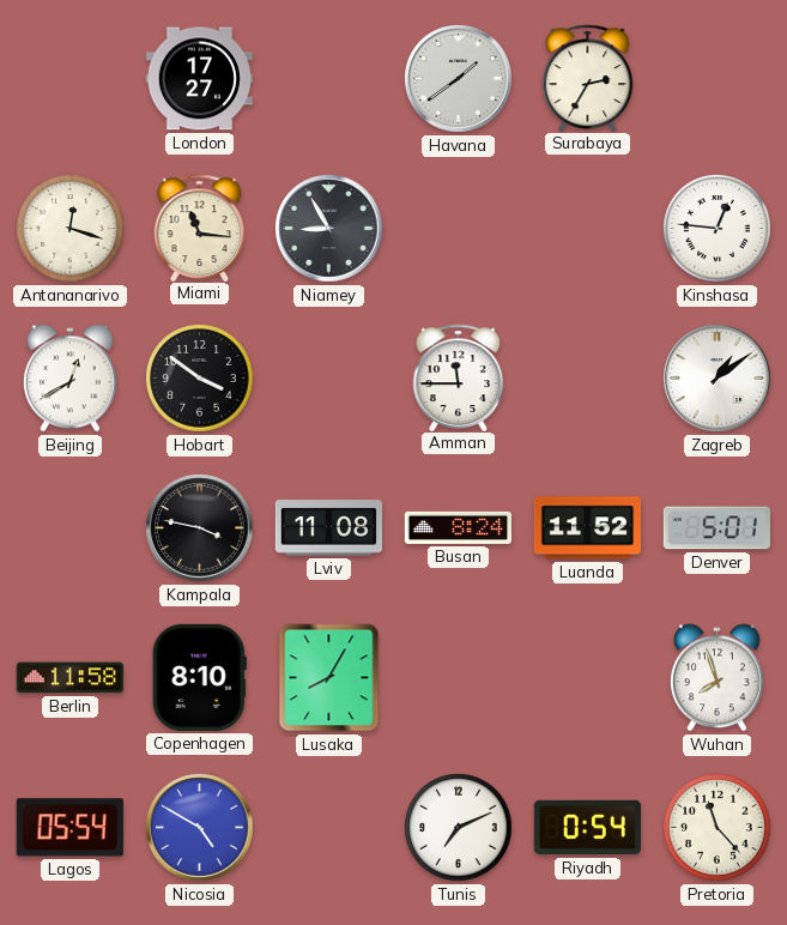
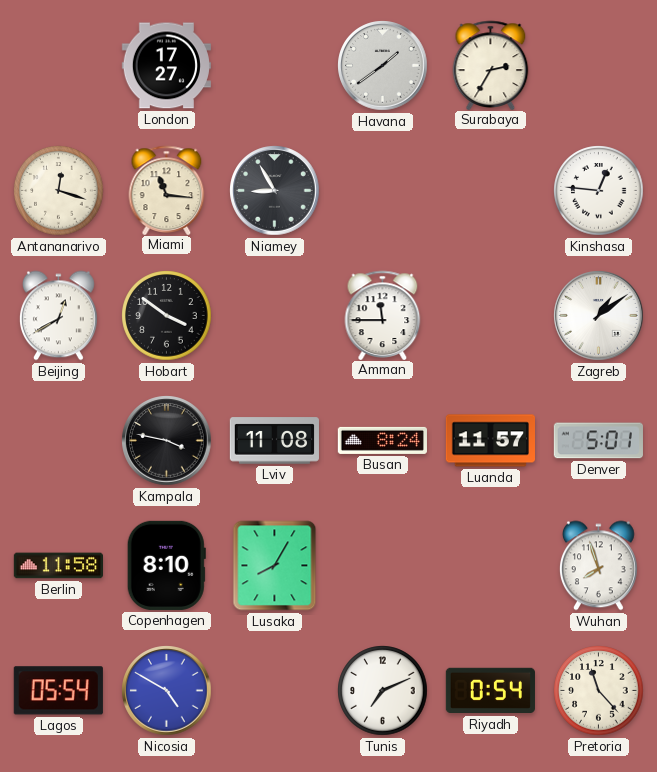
Luanda: 11:52 -> 11:57 (490, 441)
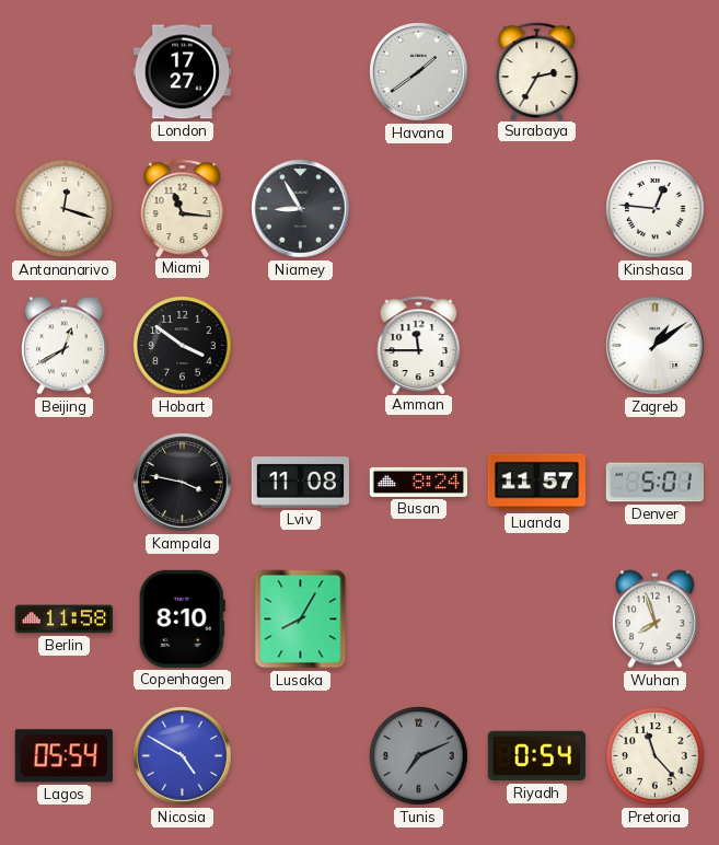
Tunis dial: white -> grey (419, 756)
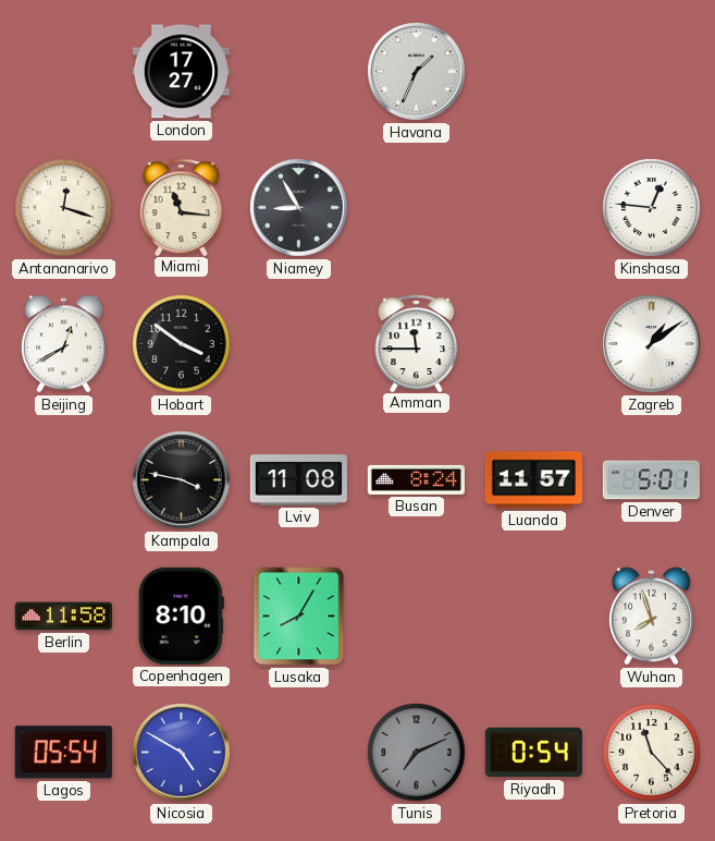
Havana: 1:39 -> 1:34 (417, 72)
Surabaya: 2:35 -> none (537, 71)
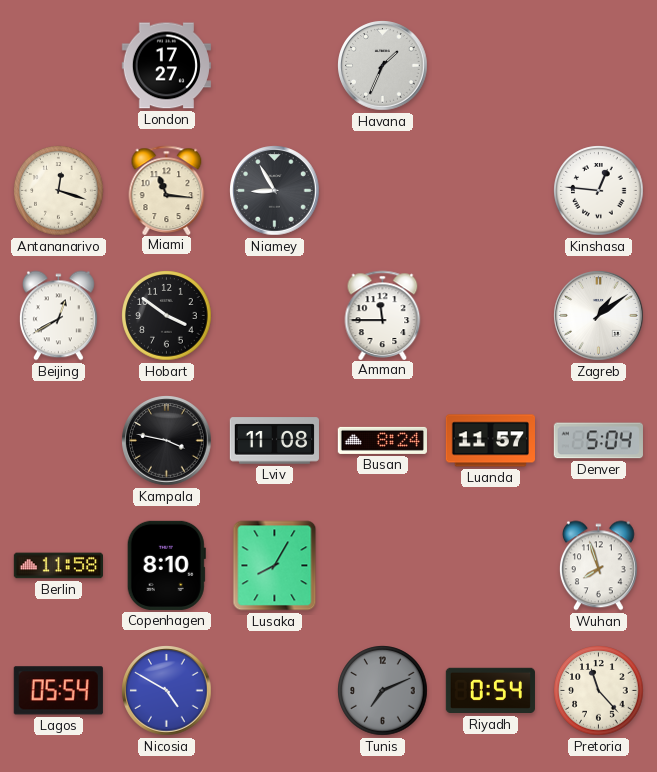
Denver: 5:01 -> 5:04 (598, 441)
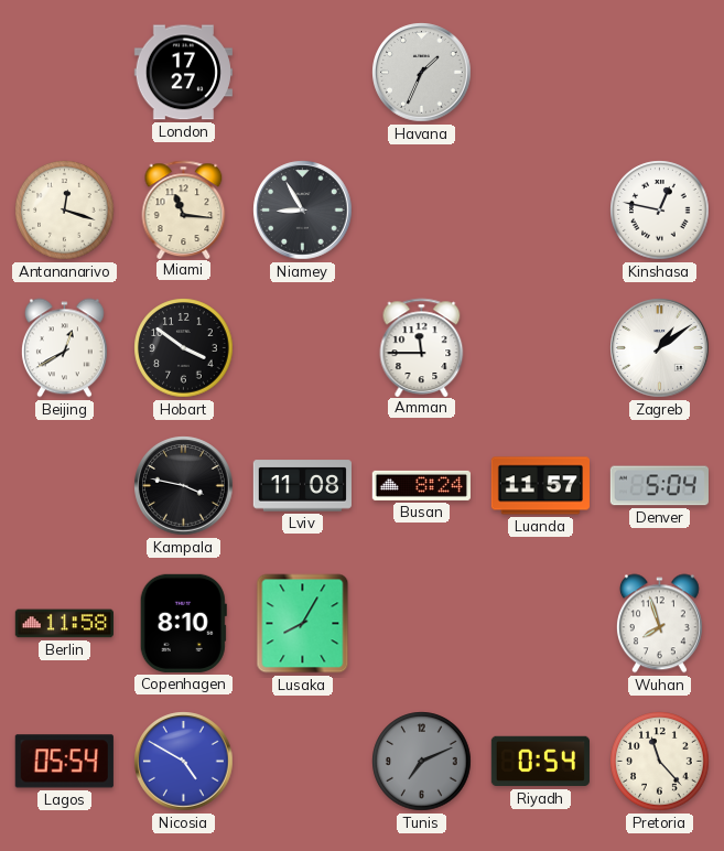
Kinshasa: 12:46 -> 12:47 (660, 211)
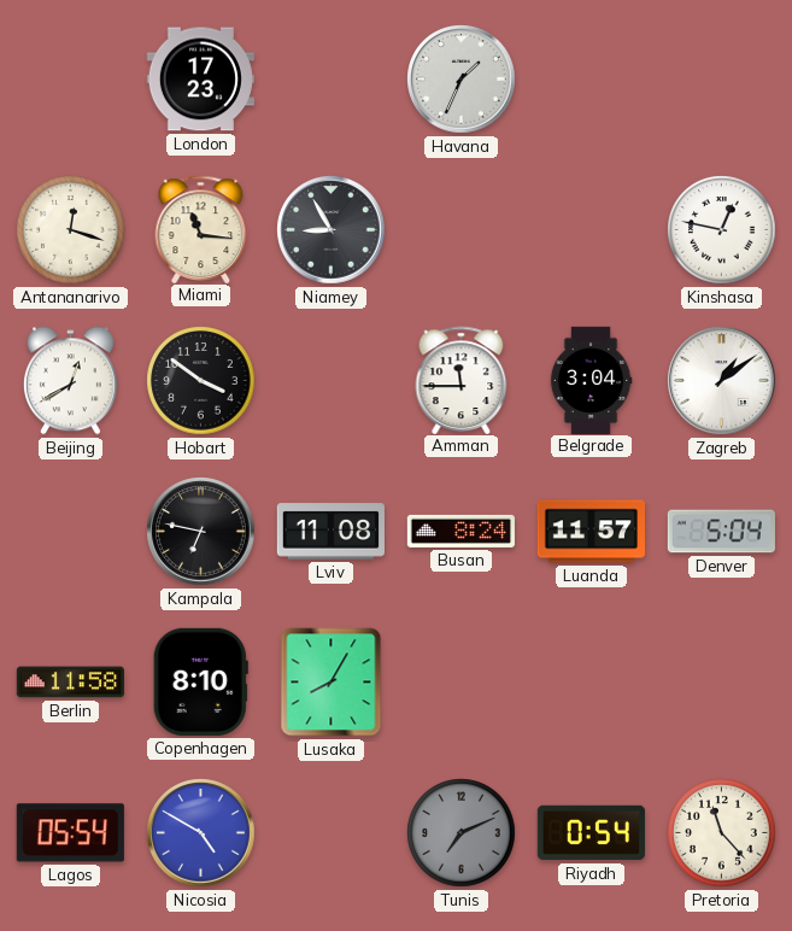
London: 17:27 -> 17:23 (200, 80)
Belgrade: none -> 3:04 (591, 380)
Kampala: 3:47 -> 6:47 (201, 532)
Wuhan: 7:57 -> none (659, 624)
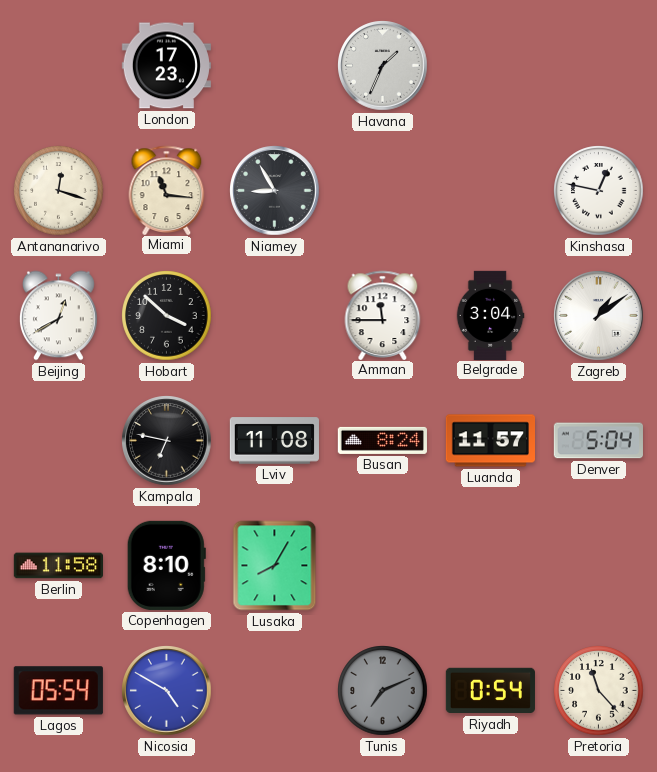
Hobart: 3:51 -> 3:52 (167, 316)
